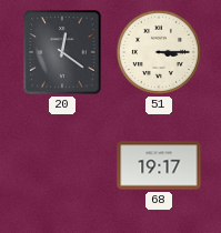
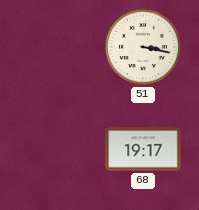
20: 12:21 -> none (62, 52)
51: 3:15 -> 3:17 (143, 47)
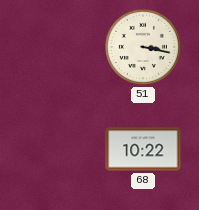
68: 19:17 -> 10:22 (143, 149)
